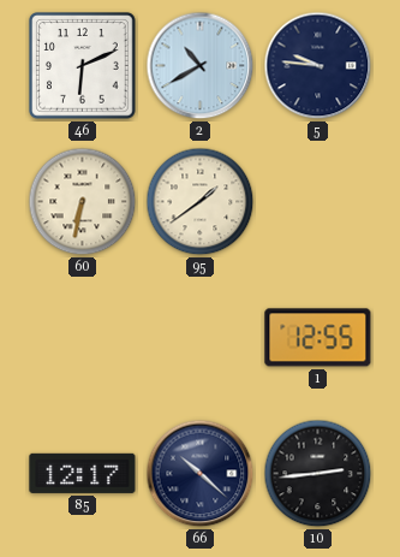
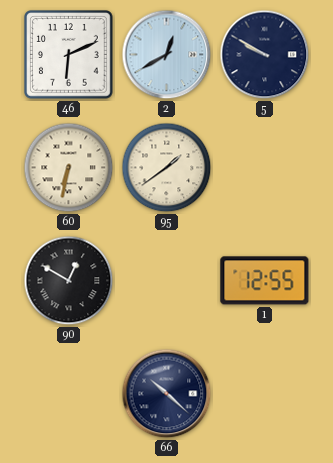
2: 10:40 -> 12:40 (167, 55)
5: 9:46 -> 9:50 (265, 55)
90: none -> 12:50 (69, 281)
85: 12:17 -> none (83, 473)
10: 2:44 -> none (318, 474)
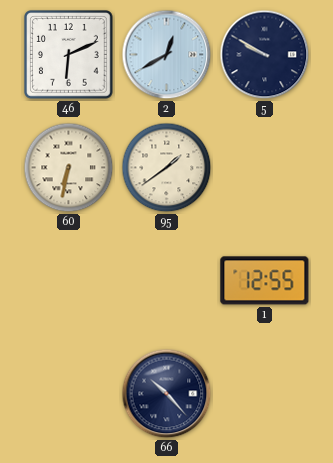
90: 12:50 -> none (69, 281)
66: 10:22 -> 10:23 (167, 394)
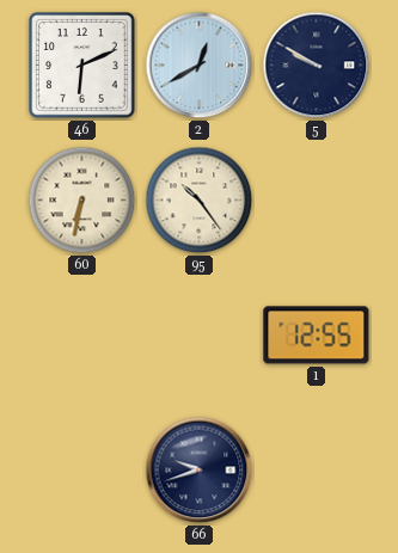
95: 1:39 -> 10:24 (200, 201)
66: 10:23 -> 9:42 (200, 471)
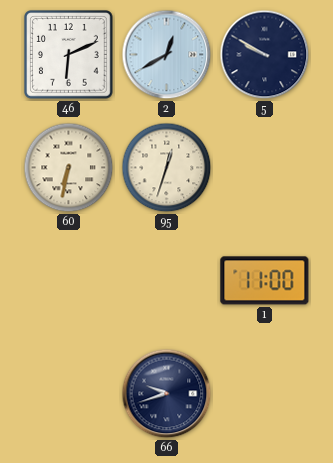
95: 10:24 -> 12:33 (167, 168)
1: 12:55 -> 11:00 (265, 281)
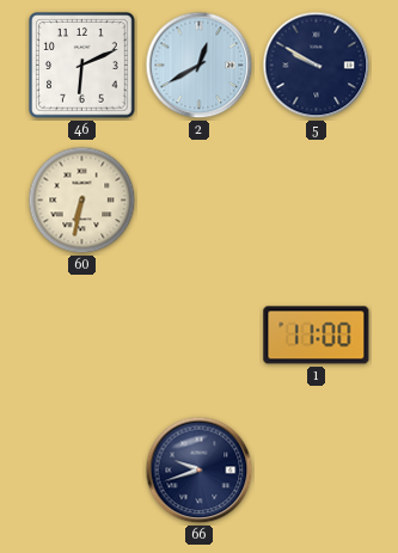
95: 12:33 -> none (167, 168)
